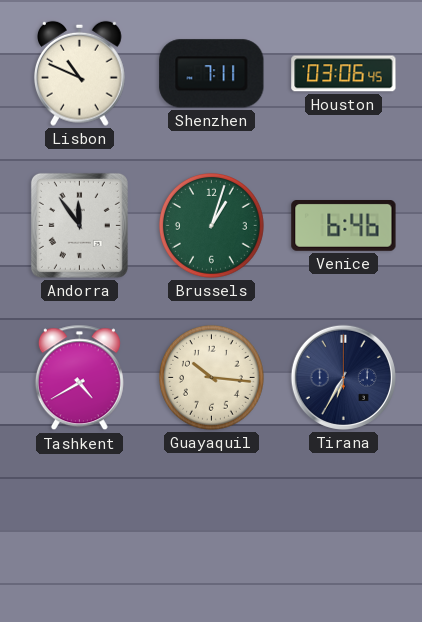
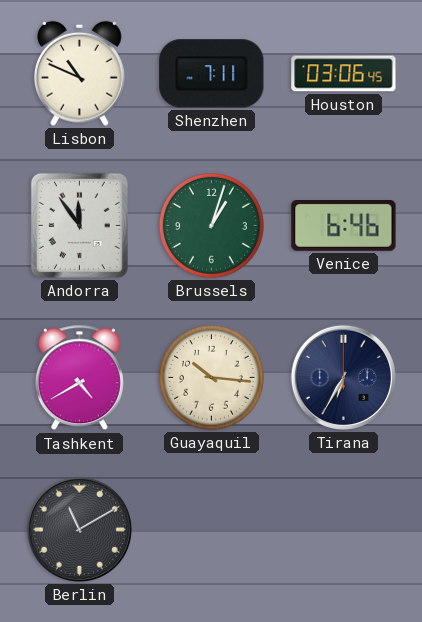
Berlin: none -> 11:10 (79, 529)
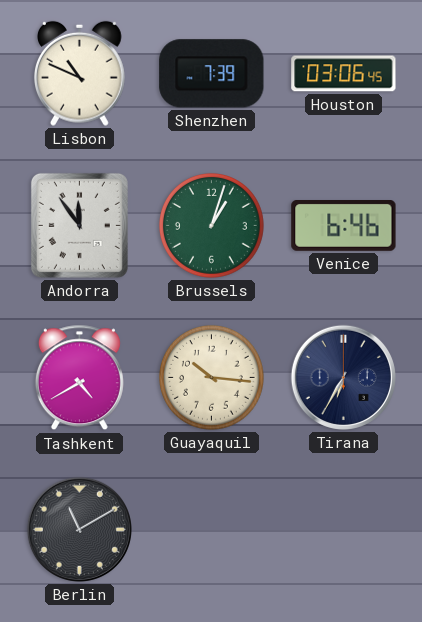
Shenzhen: 7:11 -> 7:39 (212, 74)
